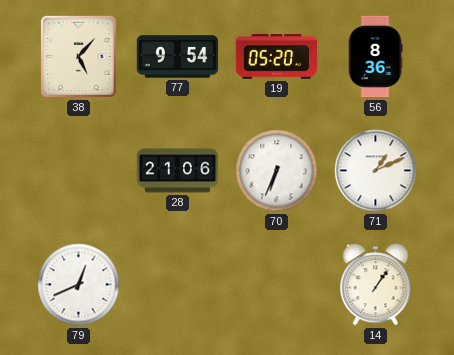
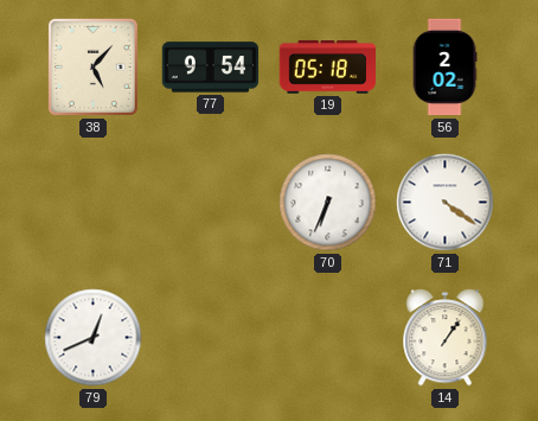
19: 05:20 -> 05:18 (327, 68)
56: 8:36 -> 2:02 (444, 68)
28: 21:06 -> none (178, 171)
71: 1:11 -> 4:21 (446, 203)
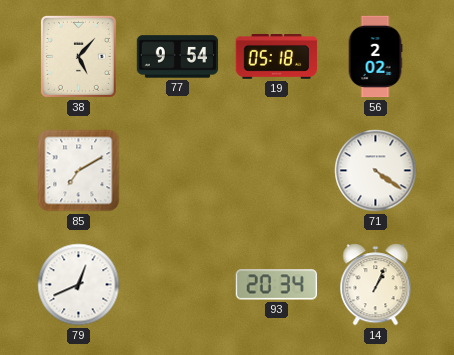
85: none -> 7:10 (79, 171)
70: 6:34 -> none (328, 203)
93: none -> 20:34 (276, 285)
14: 1:06 -> 1:04 (376, 285)
